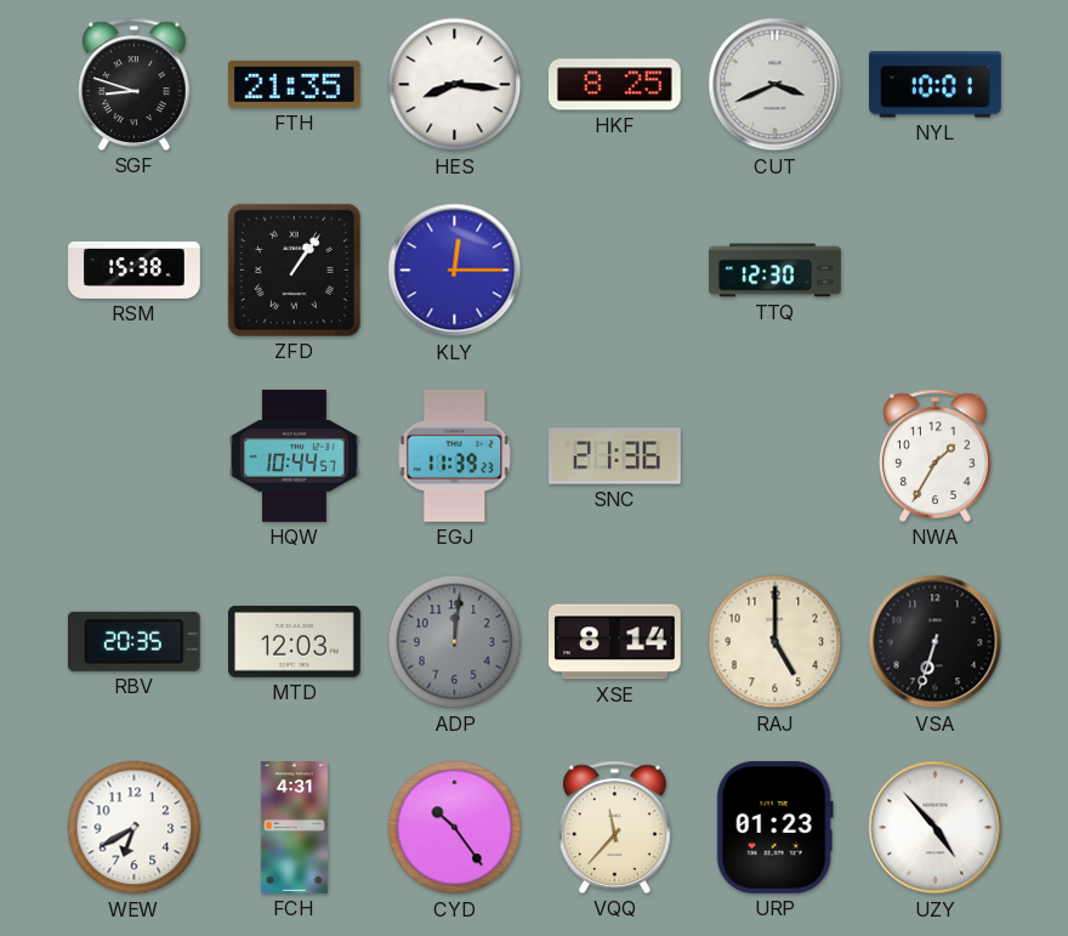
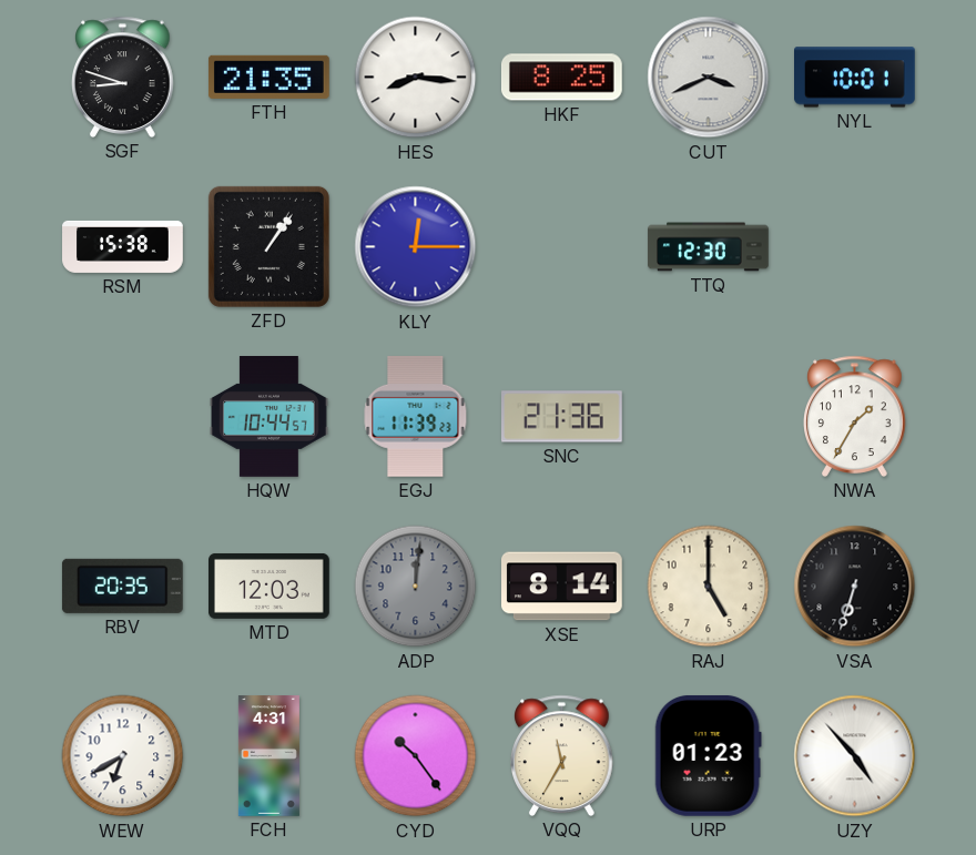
VQQ: 11:37 -> 11:35 (562, 755)
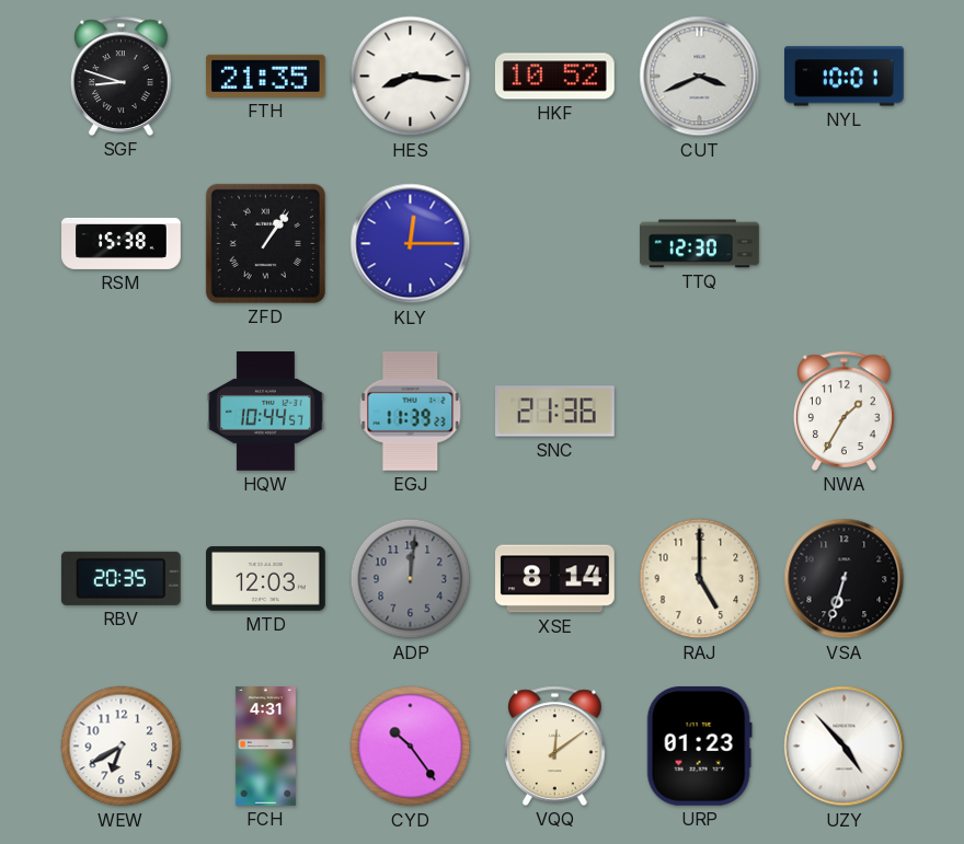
HKF: 8:25 -> 10:52 (555, 77)
VQQ: 11:35 -> 12:09 (555, 745)
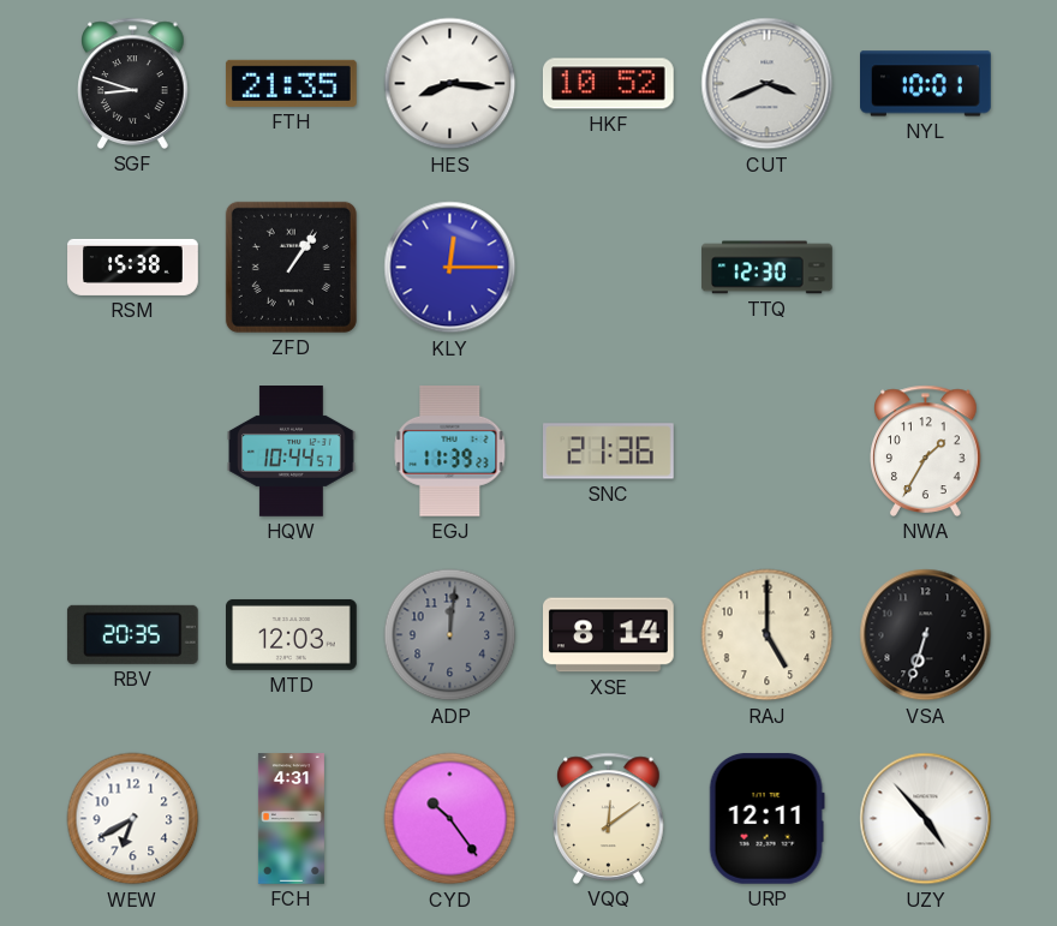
URP: 01:23 -> 12:11 (766, 818)
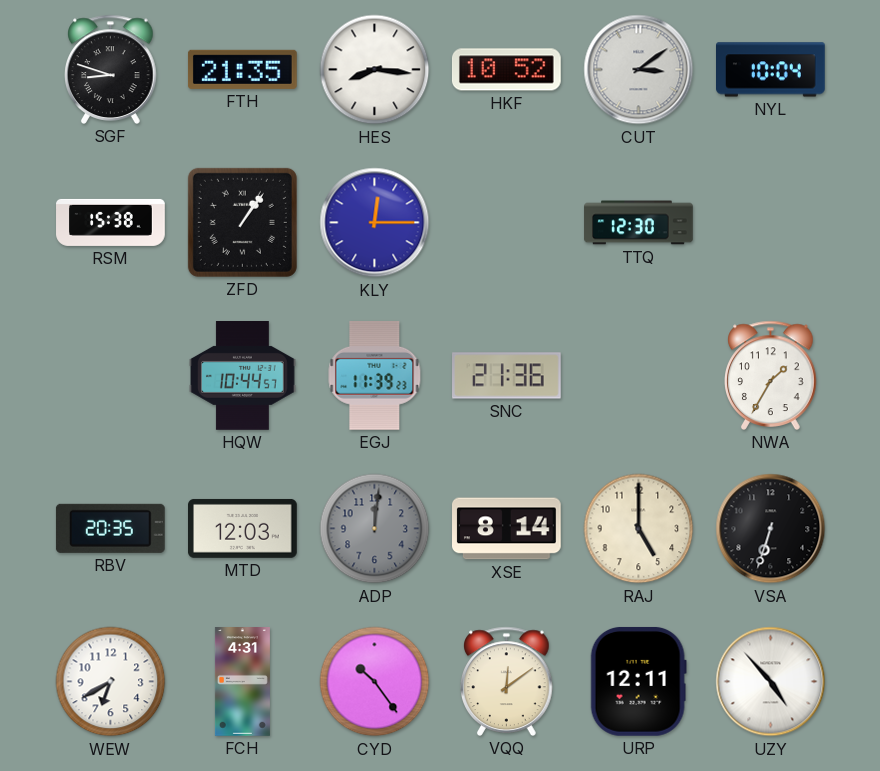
CUT: 3:41 -> 3:09 (639, 70)
NYL: 10:01 -> 10:04 (771, 70)
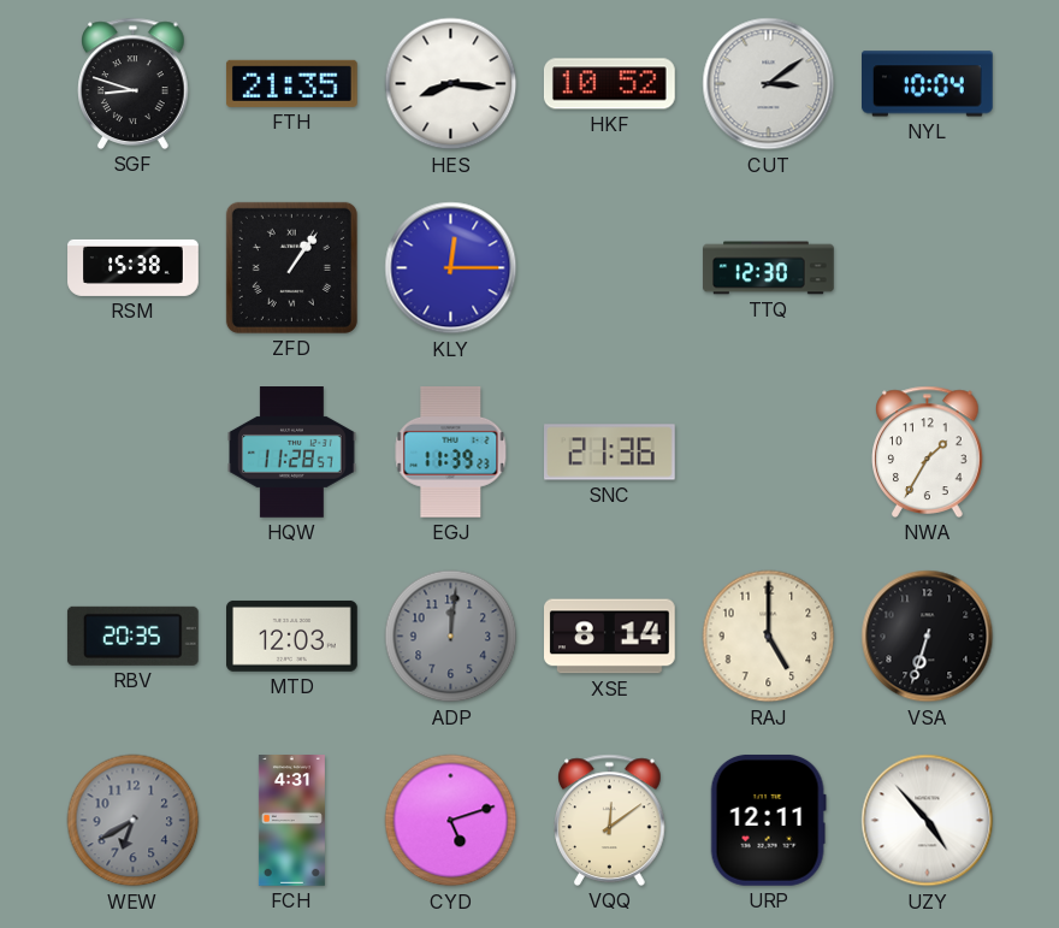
HQW: 10:44 -> 11:28 (292, 453)
WEW dial: white -> grey (134, 821)
CYD: 10:24 -> 5:12 (451, 821)
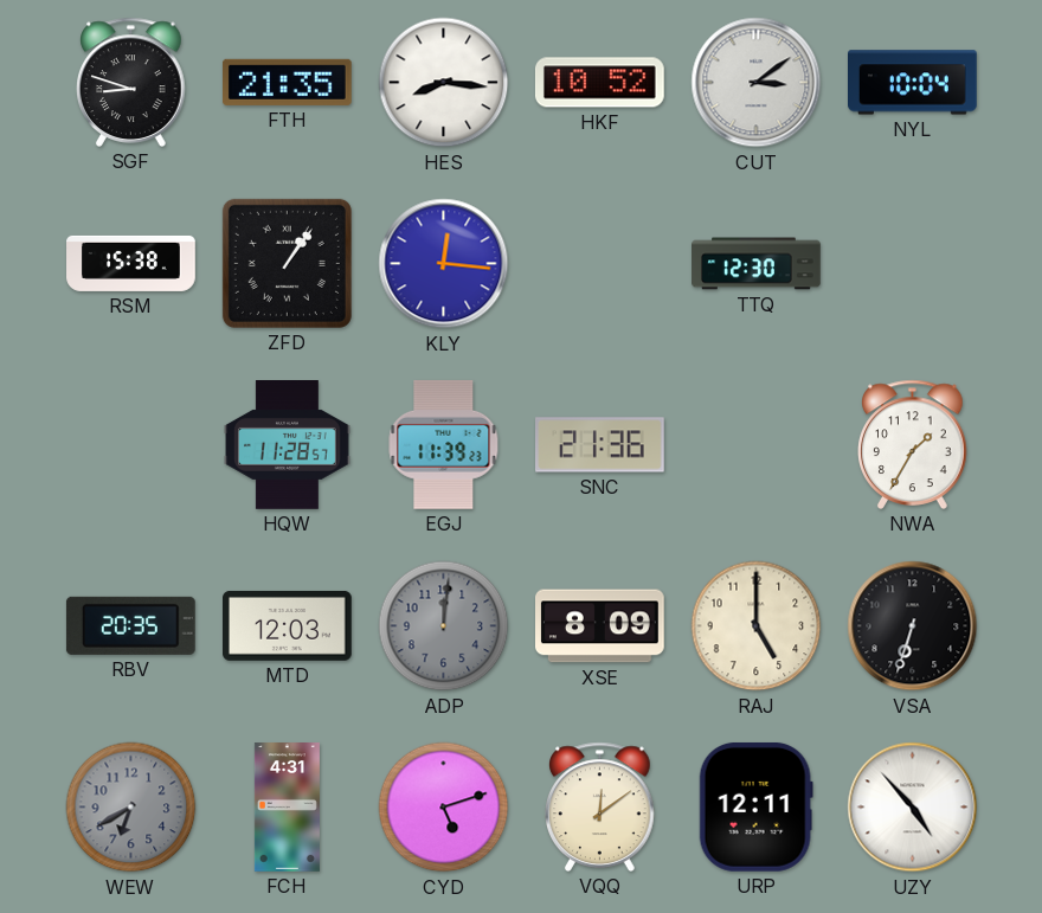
KLY: 12:15 -> 12:16 (444, 264)
XSE: 8:14 -> 8:09 (600, 626)
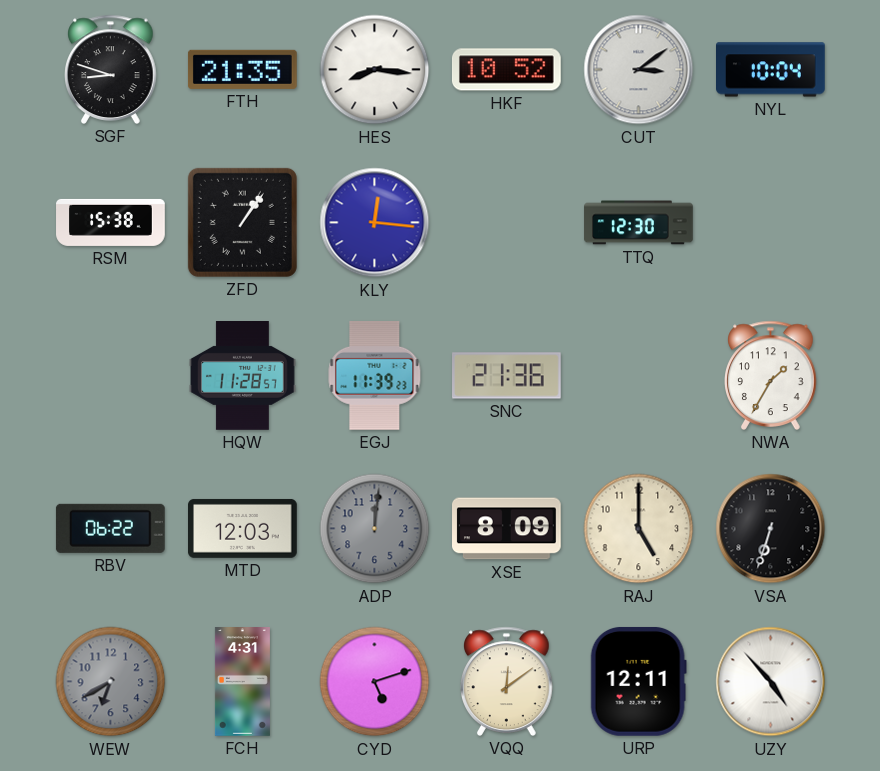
RBV: 20:35 -> 06:22 (110, 528)
